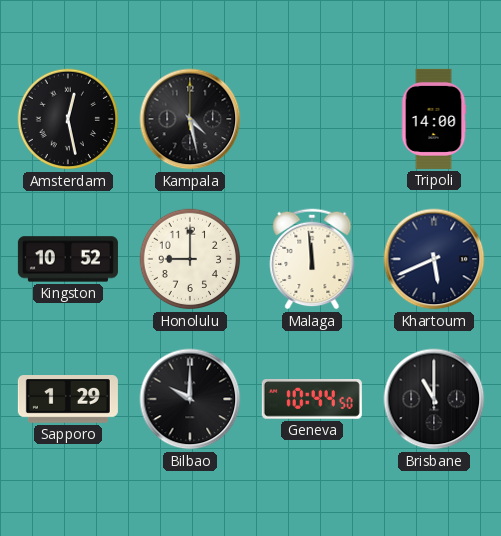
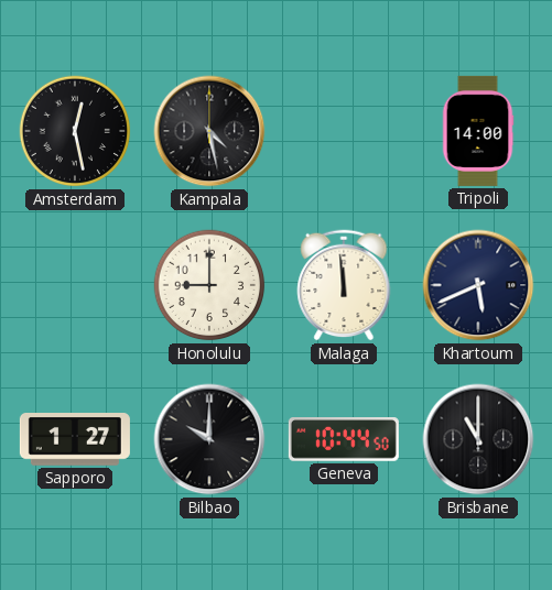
Kingston: 10:52 -> none (68, 259)
Sapporo: 1:29 -> 1:27 (75, 440)
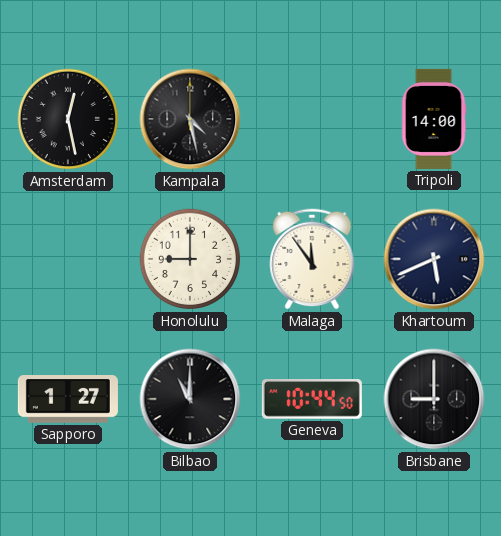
Malaga: 11:59 -> 11:54 (312, 259)
Bilbao: 10:00 -> 11:00 (190, 399)
Brisbane: 11:00 -> 9:00 (434, 399)
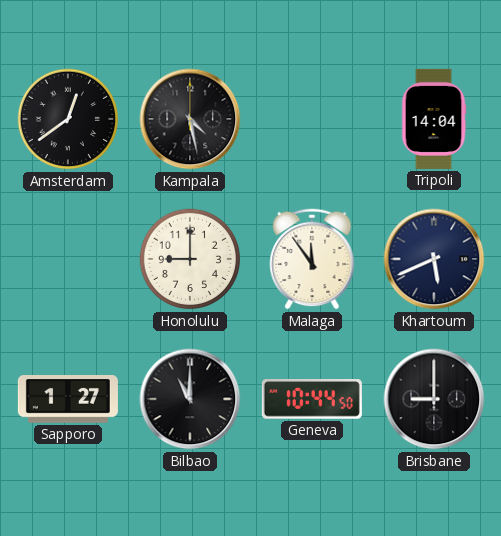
Amsterdam: 12:28 -> 12:39 (68, 119)
Tripoli: 14:00 -> 14:04 (434, 119)
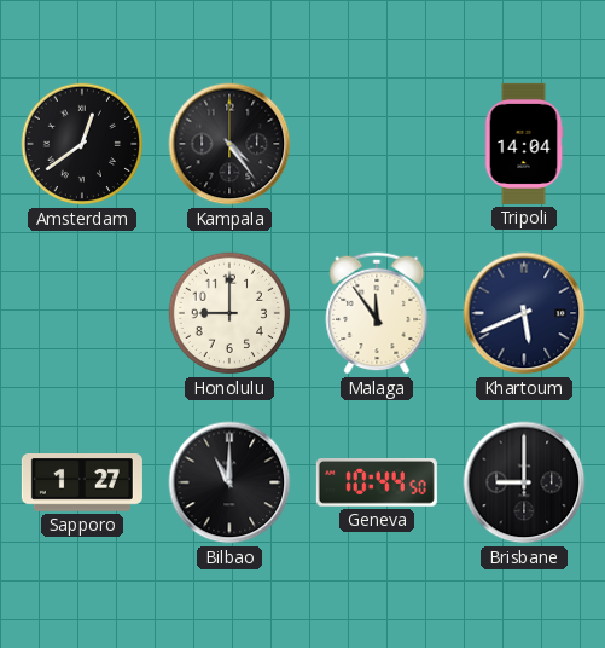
Kampala: 4:28 -> 4:24 (229, 144)
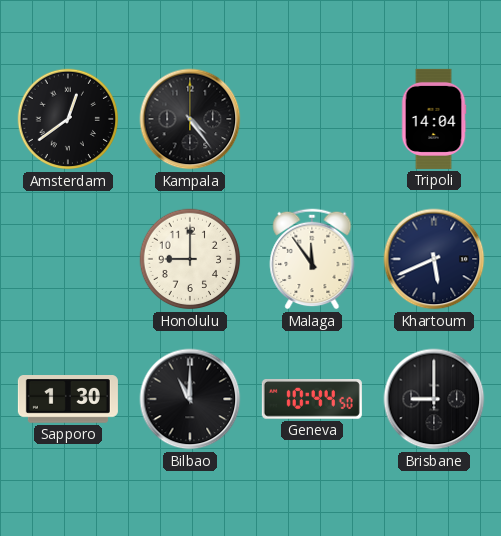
Sapporo: 1:27 -> 1:30 (68, 400)
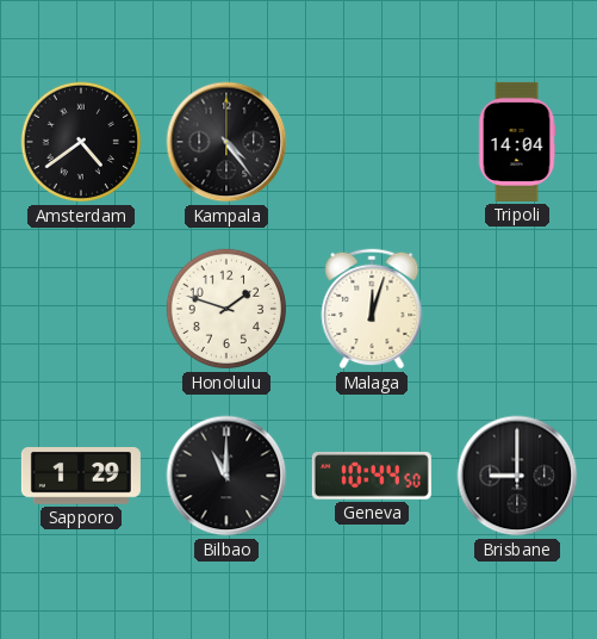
Amsterdam: 12:39 -> 4:39 (81, 142)
Honolulu: 9:00 -> 1:48 (226, 309)
Malaga: 11:54 -> 12:03 (372, 309)
Khartoum: 5:41 -> none (434, 259)
Sapporo: 1:30 -> 1:29 (81, 477)
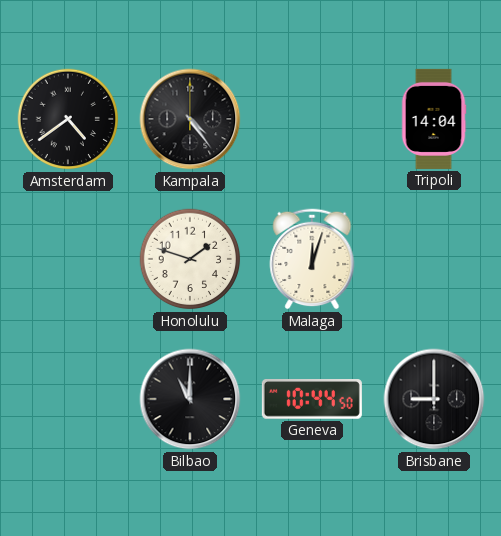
Sapporo: 1:29 -> none (81, 477)
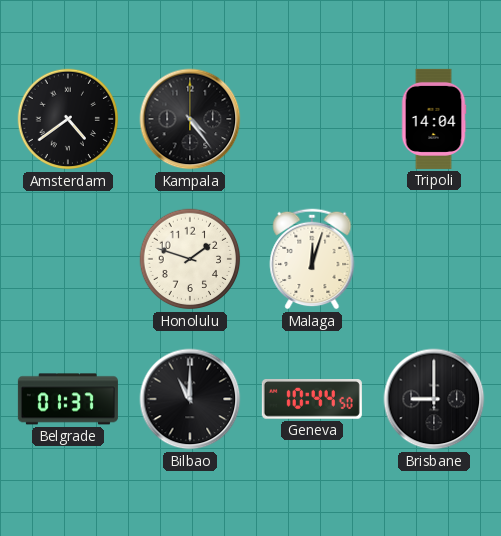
Belgrade: none -> 01:37 (68, 399)
